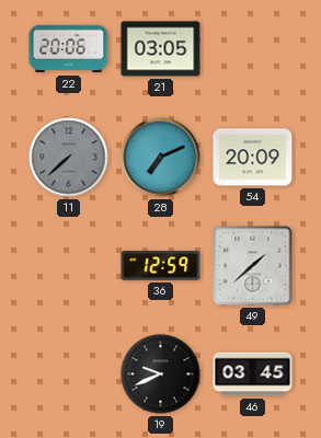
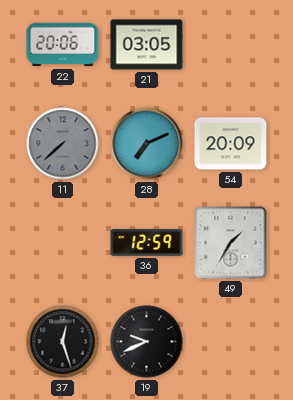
49: 1:38 -> 1:35 (231, 243)
37: none -> 12:27 (63, 342)
46: 03:45 -> none (253, 374)
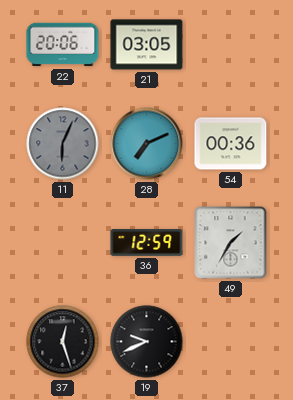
11: 7:38 -> 6:04 (63, 144)
54: 20:09 -> 00:36 (231, 144)
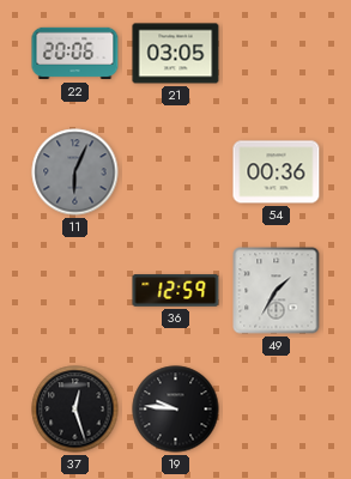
28: 7:11 -> none (147, 144)
19: 9:41 -> 9:46 (176, 410)
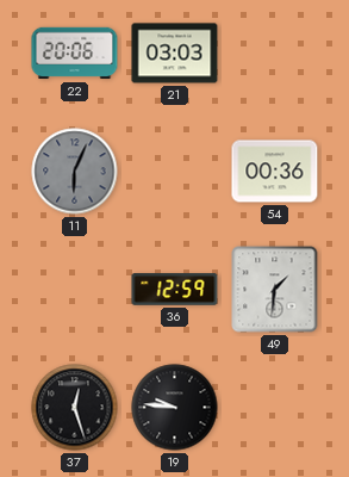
21: 03:05 -> 03:03 (175, 54)
49: 1:35 -> 1:31 (275, 290)
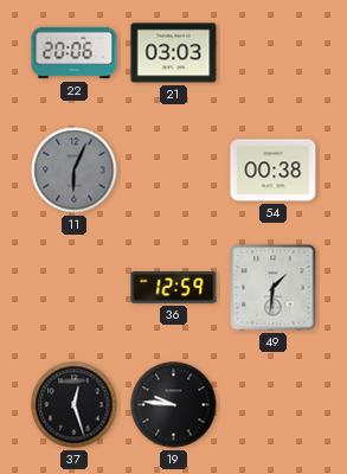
54: 00:36 -> 00:38 (274, 171)
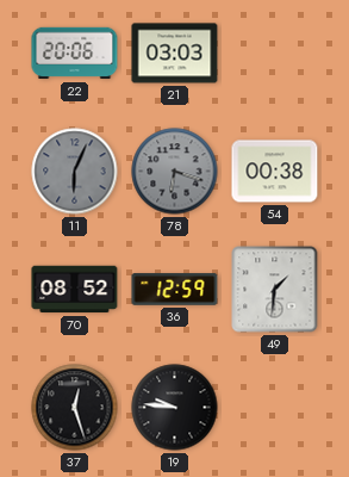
78: none -> 6:18 (175, 172)
70: none -> 08:52 (75, 290)
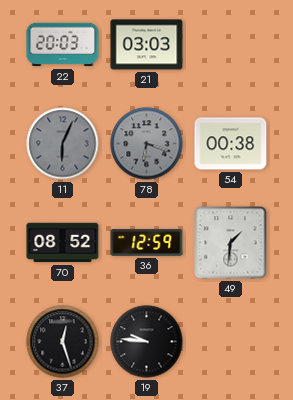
22: 20:06 -> 20:03 (63, 45)
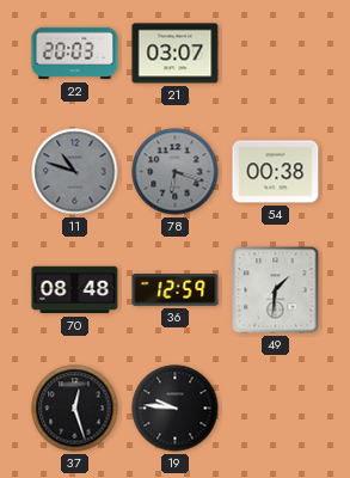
21: 03:03 -> 03:07 (176, 54)
11: 6:04 -> 10:48 (75, 172)
70: 08:52 -> 08:48 (75, 290)
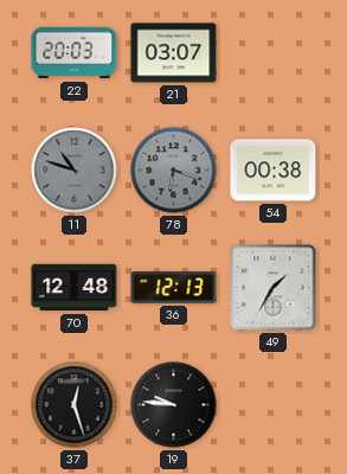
70: 08:48 -> 12:48 (75, 288)
36: 12:59 -> 12:13 (174, 288)
49: 1:31 -> 1:35 (274, 288)
